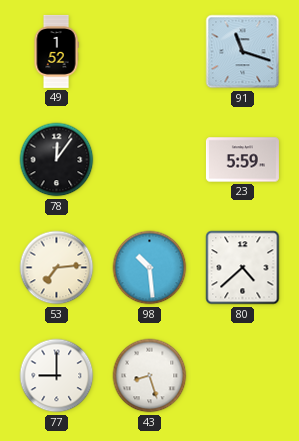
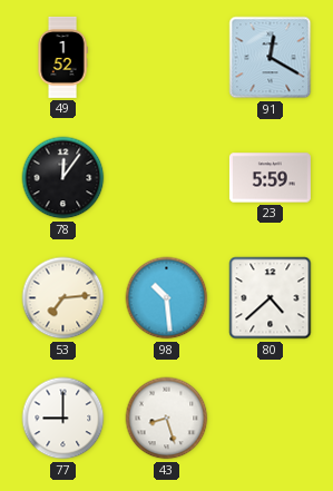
91: 11:18 -> 12:20 (271, 58)
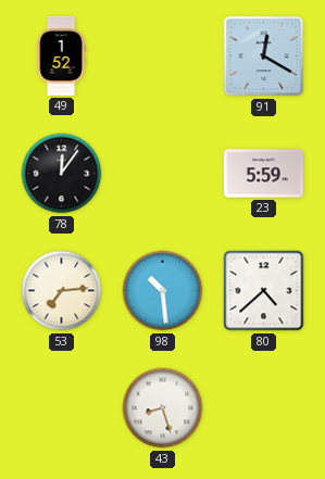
77: 9:00 -> none (63, 419)
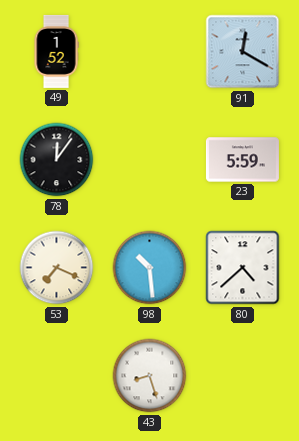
53: 7:14 -> 7:19 (57, 268)
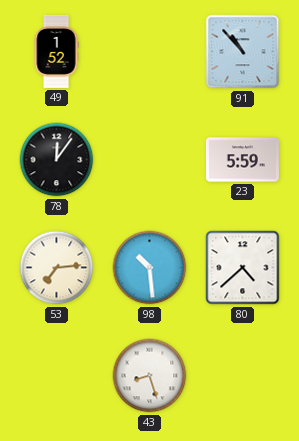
91: 12:20 -> 10:53 (243, 52)
53: 7:19 -> 7:14 (57, 268)
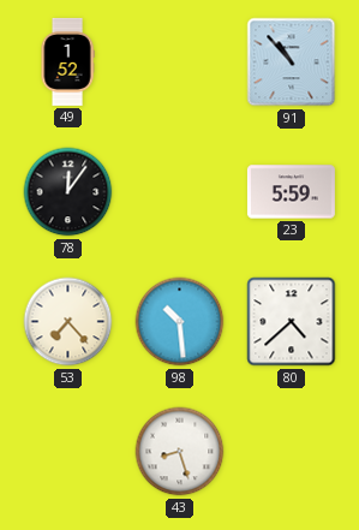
53: 7:14 -> 7:23 (68, 322)
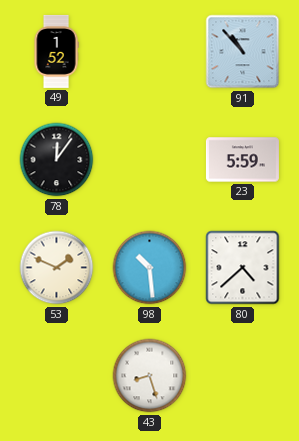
53: 7:23 -> 1:49 (57, 268)
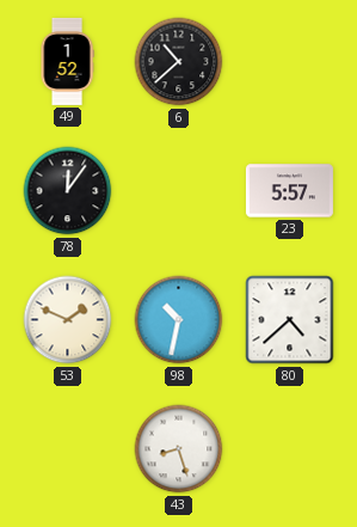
6: none -> 10:38 (179, 62)
91: 10:53 -> none (243, 52)
23: 5:59 -> 5:57 (289, 191)
98: 10:29 -> 10:32 (179, 320)
